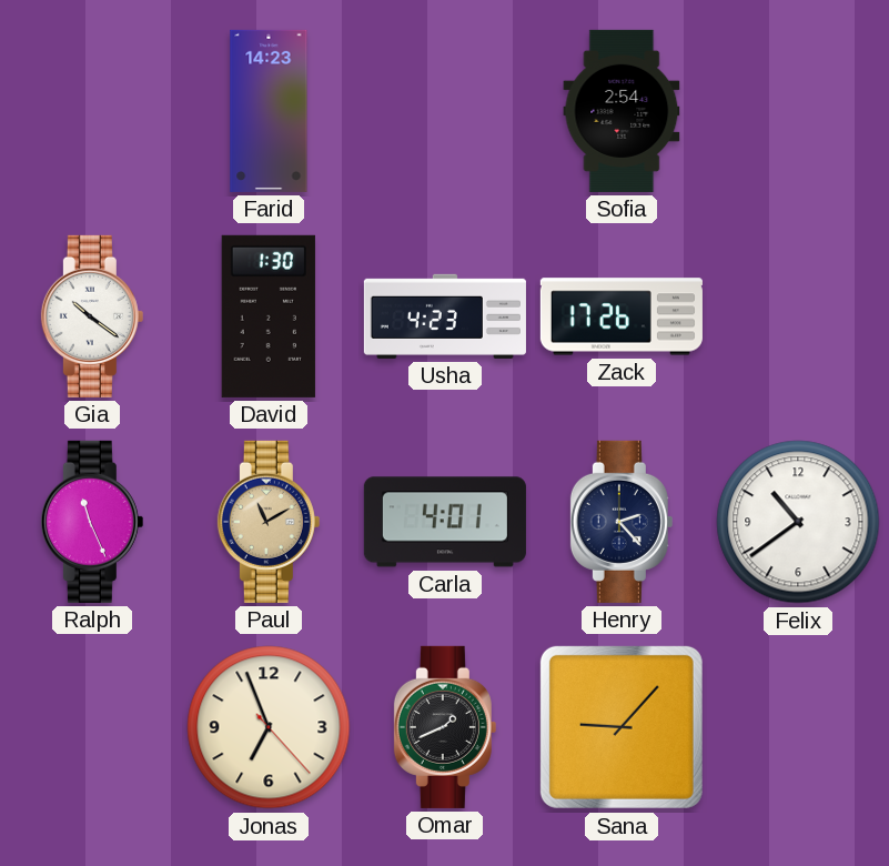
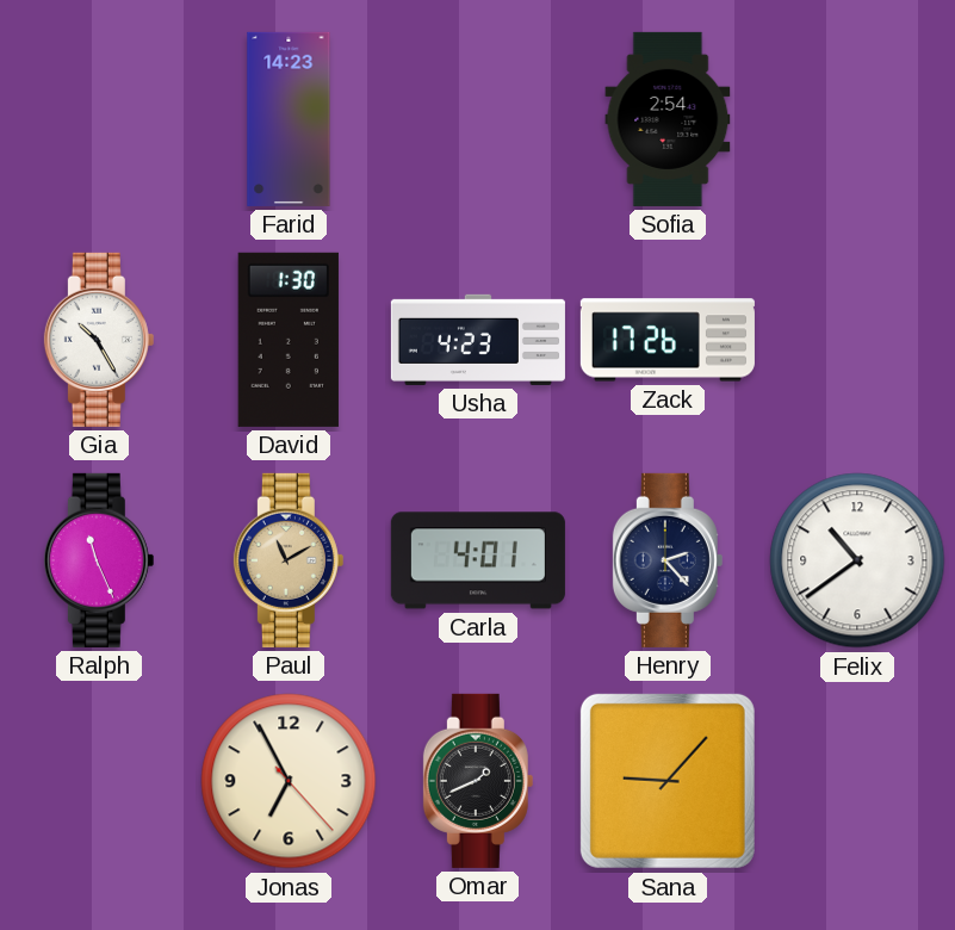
Gia: 10:21 -> 10:25 (99, 340)
Jonas: 6:56 -> 6:55 (289, 781)
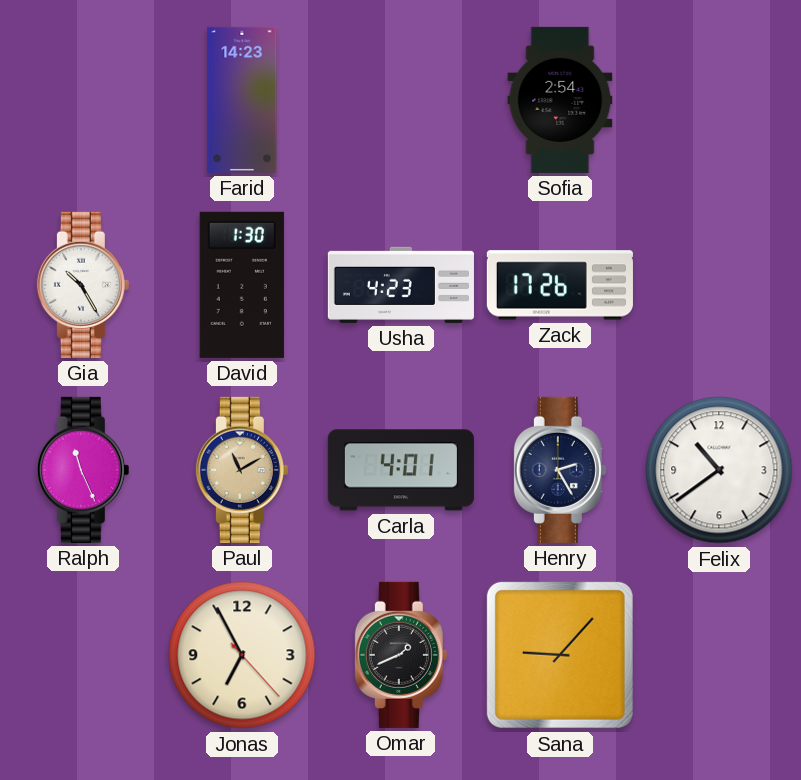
Henry: 2:23 -> 2:25 (560, 470)
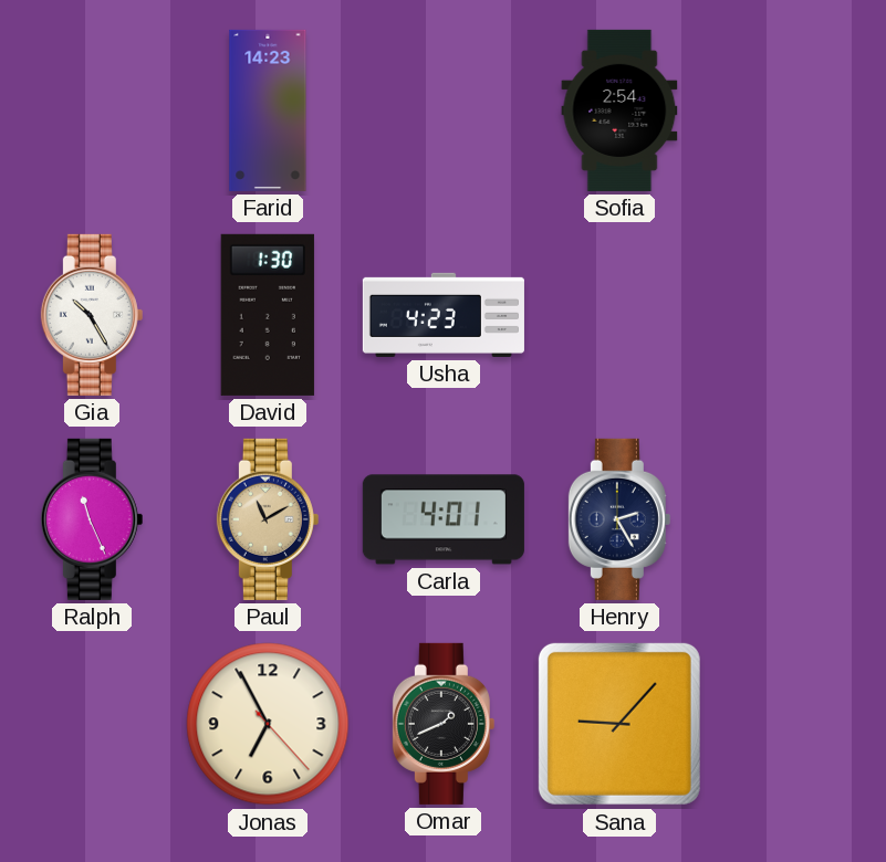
Zack: 17:26 -> none (560, 285)
Felix: 10:39 -> none (719, 470)
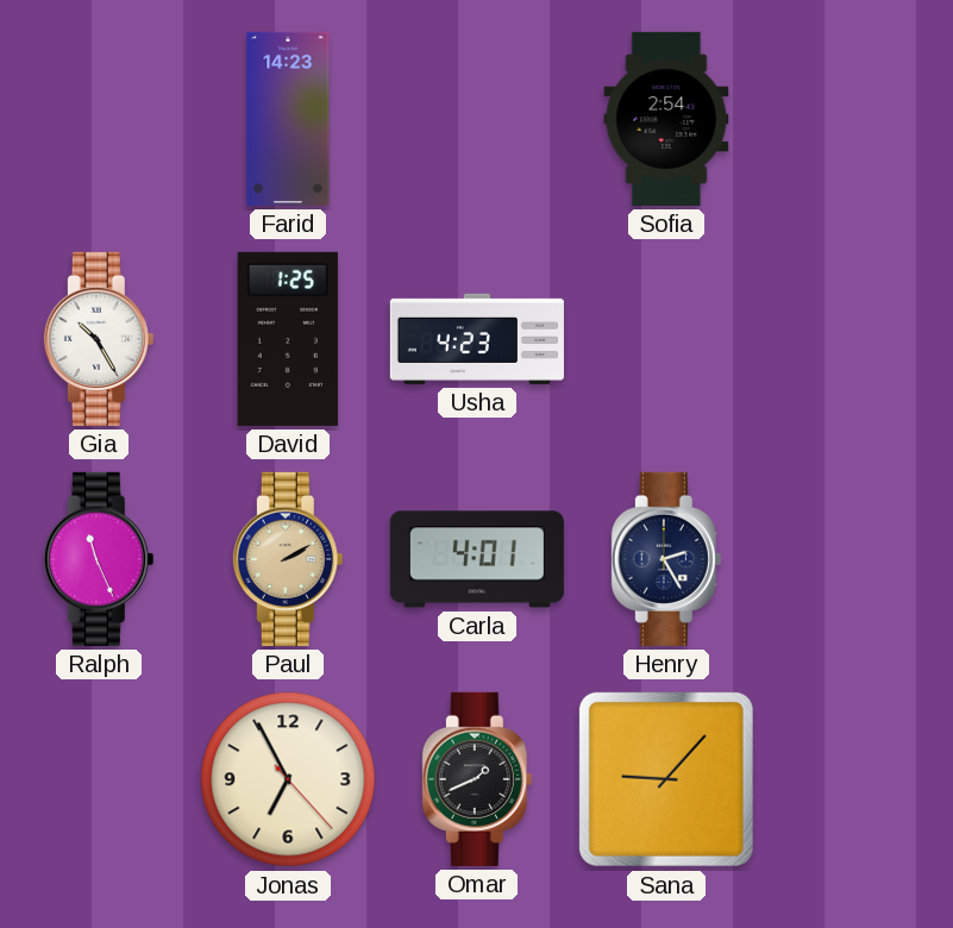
David: 1:30 -> 1:25 (288, 339)
Paul: 11:10 -> 2:10 (288, 559)
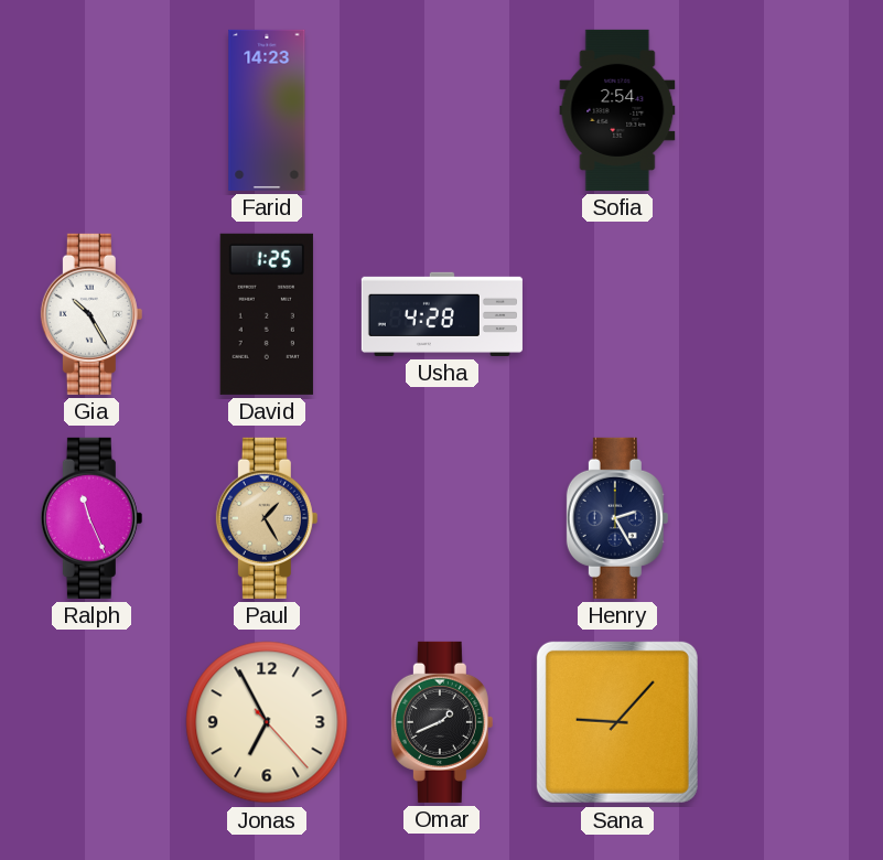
Usha: 4:23 -> 4:28 (442, 314)
Paul: 2:10 -> 1:25 (267, 518)
Carla: 4:01 -> none (477, 559)
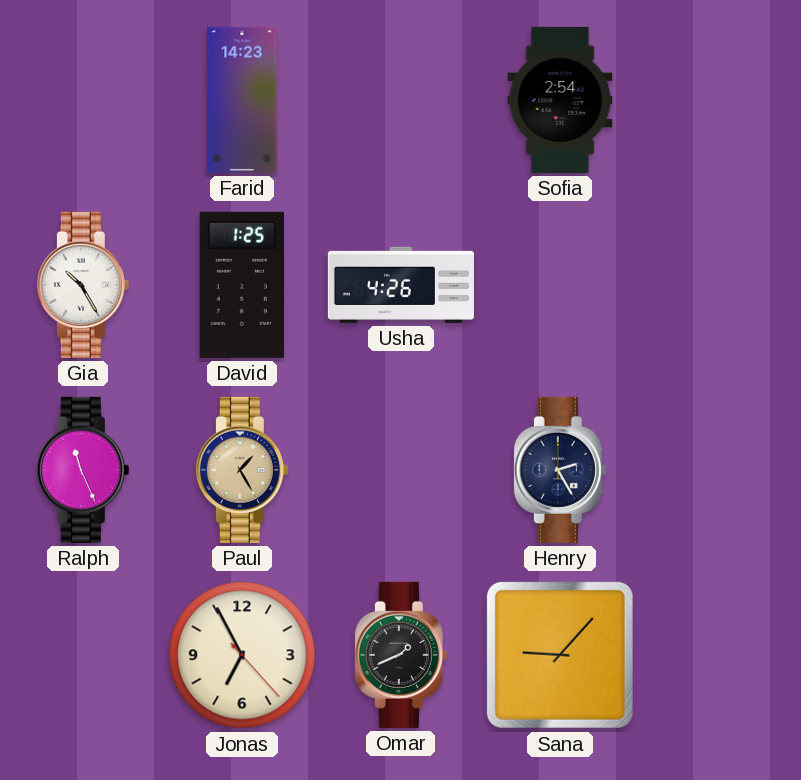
Usha: 4:28 -> 4:26 (401, 285)
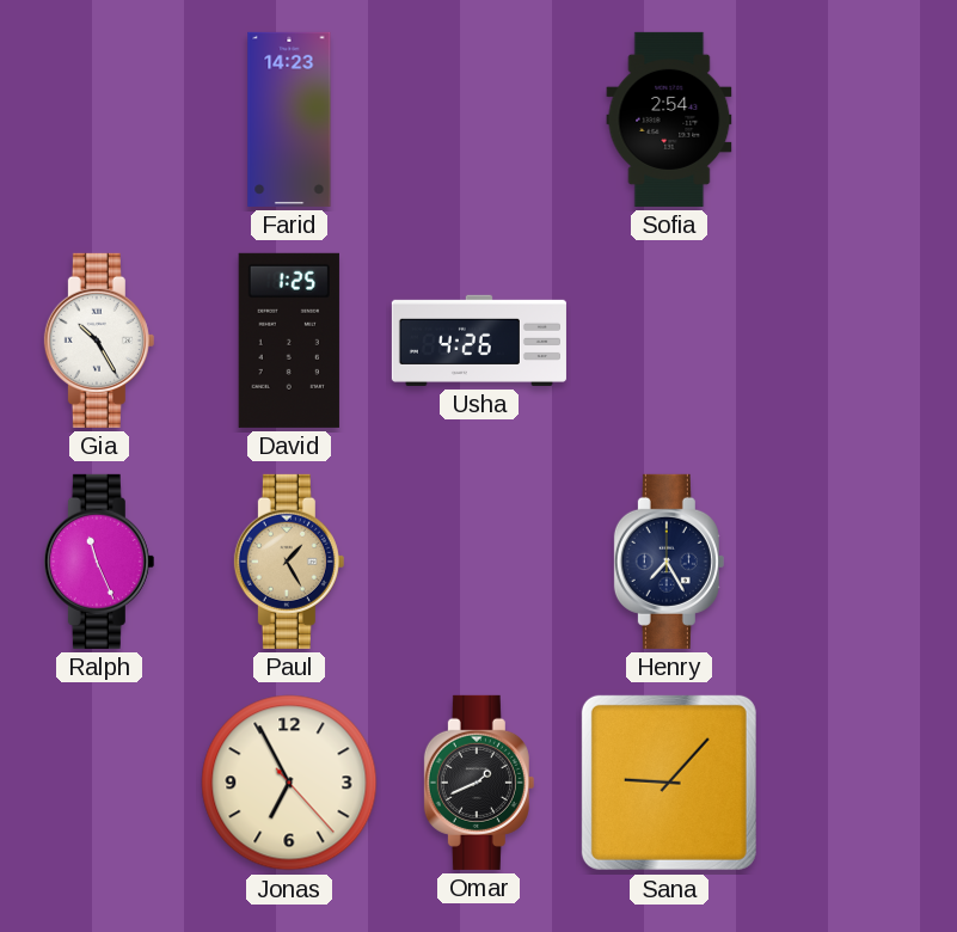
Henry: 2:25 -> 7:25 (669, 562)
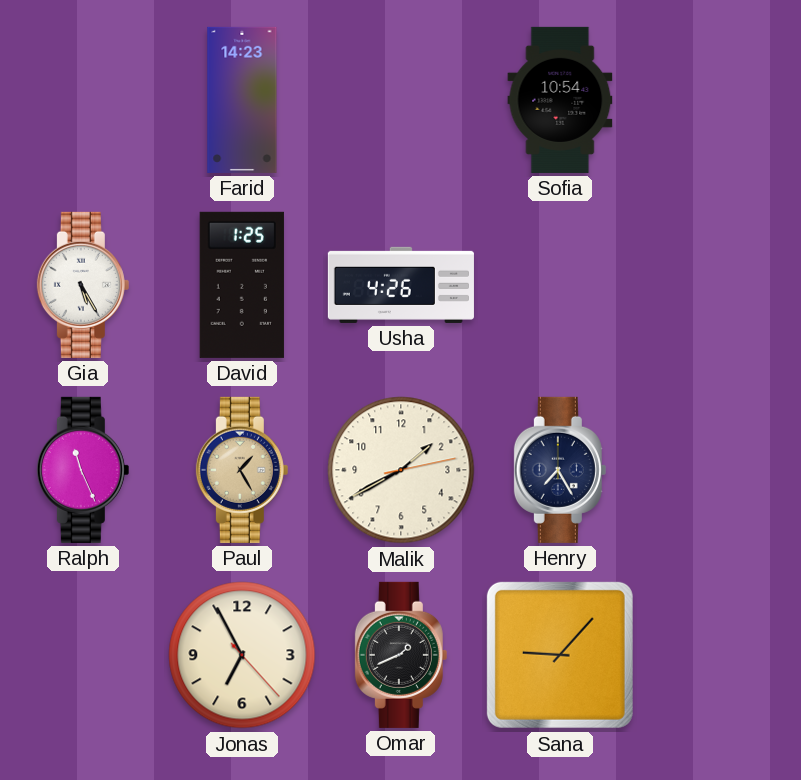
Sofia: 2:54 -> 10:54 (560, 100)
Gia: 10:25 -> 5:25 (83, 285)
Malik: none -> 1:40 (401, 470)
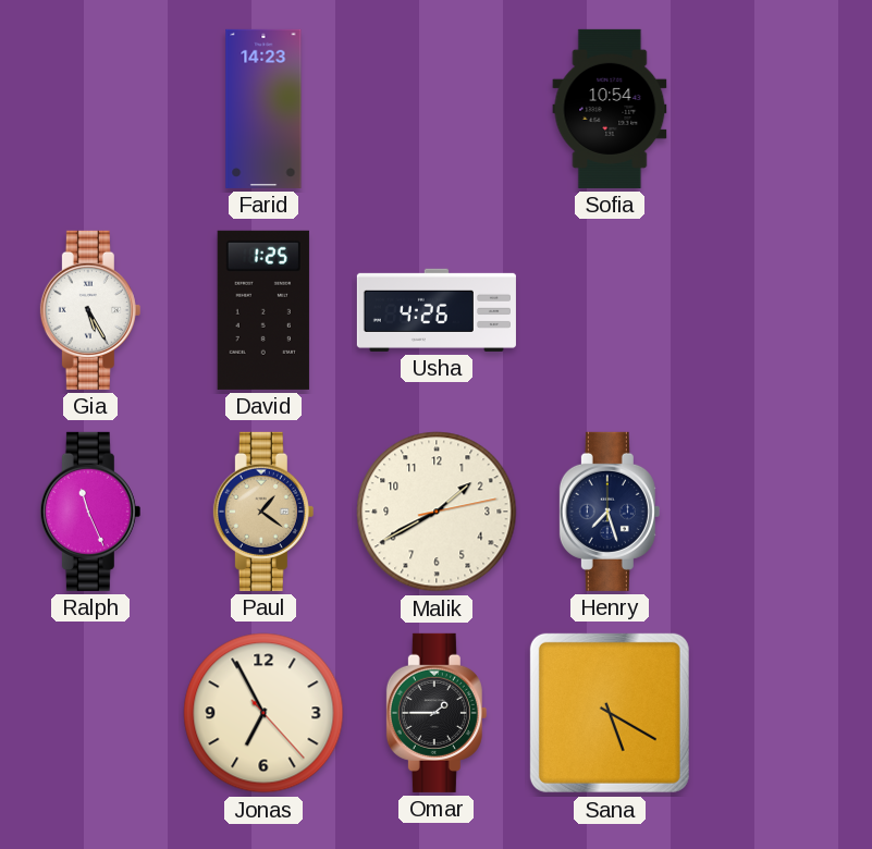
Paul: 1:25 -> 1:21 (263, 512)
Henry: 7:25 -> 7:27 (610, 512)
Omar: 1:41 -> 1:45 (437, 713)
Sana: 9:07 -> 5:20 (610, 713)
